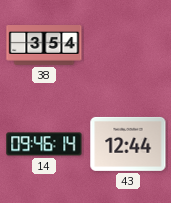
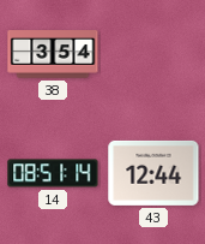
14: 09:46 -> 08:51 (53, 173)
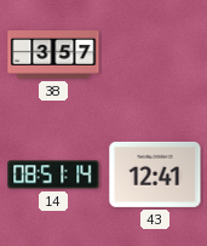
38: 3:54 -> 3:57 (53, 56)
43: 12:44 -> 12:41 (155, 175)
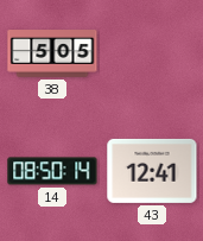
38: 3:57 -> 5:05 (52, 55)
14: 08:51 -> 08:50 (52, 171)
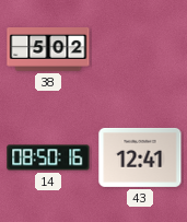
38: 5:05 -> 5:02 (48, 50)
14: 08:50:14 -> 08:50:16 (48, 157)
